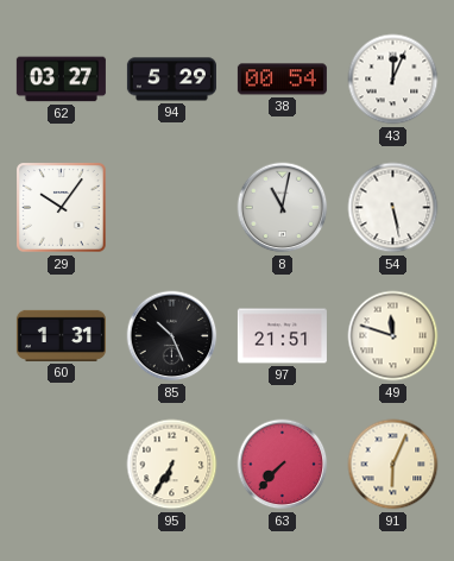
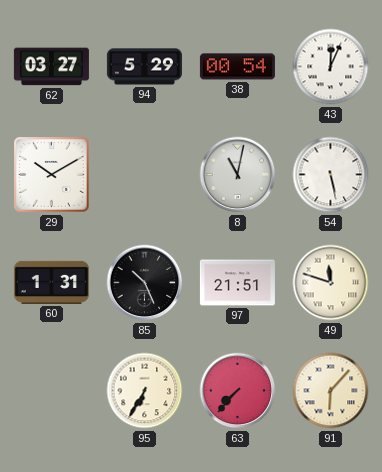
29: 10:06 -> 10:10 (52, 175)
91: 6:04 -> 6:07 (331, 391)
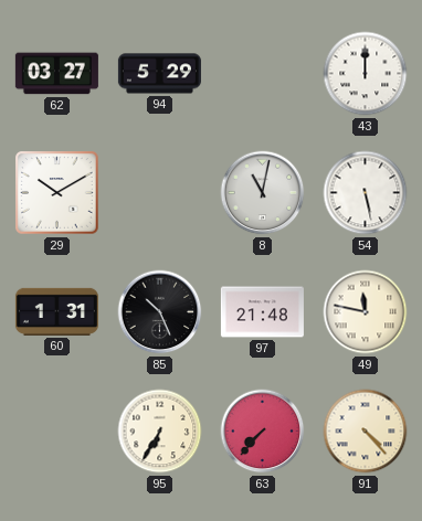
38: 00:54 -> none (237, 67)
43: 12:04 -> 12:00 (366, 74)
97: 21:51 -> 21:48 (262, 312)
49: 11:48 -> 11:47 (366, 312)
91: 6:07 -> 4:23 (366, 432)
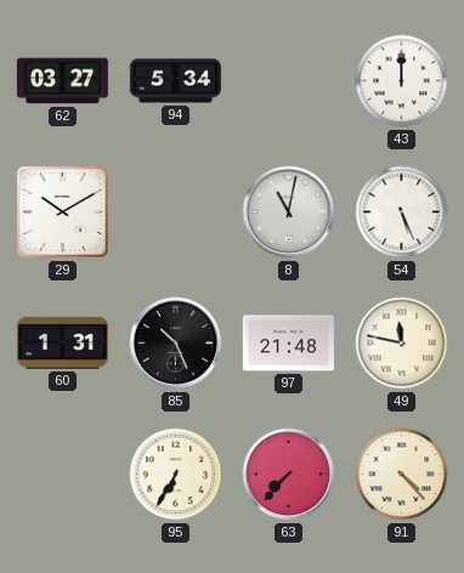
94: 5:29 -> 5:34 (175, 81)
54: 5:28 -> 5:26 (402, 212)
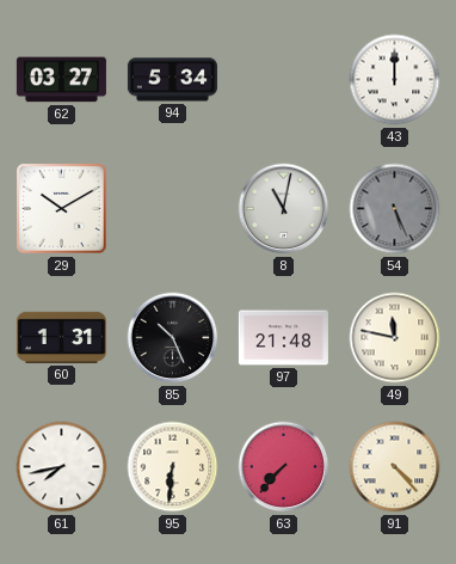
54 dial: white -> grey (395, 209)
61: none -> 7:43 (62, 467)
95: 6:35 -> 6:31 (173, 467)
